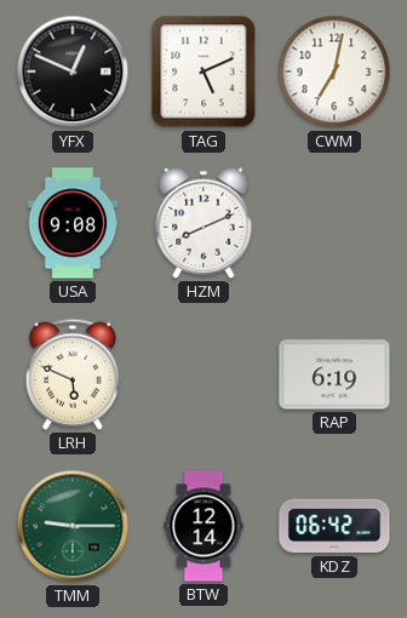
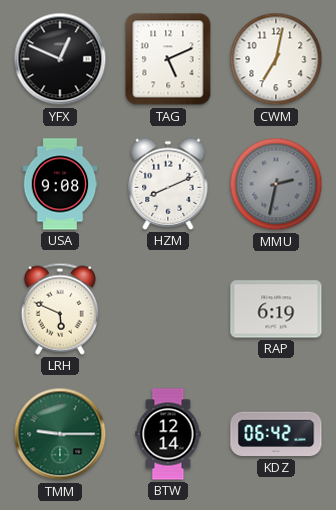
MMU: none -> 2:32 (276, 184)
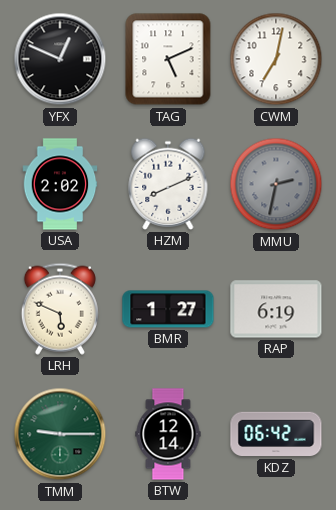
USA: 9:08 -> 2:02 (60, 184)
BMR: none -> 1:27 (168, 309)
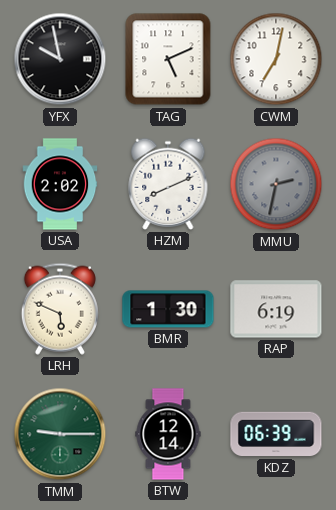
YFX: 12:49 -> 9:58 (60, 59)
BMR: 1:27 -> 1:30 (168, 309)
KDZ: 06:42 -> 06:39 (276, 434)
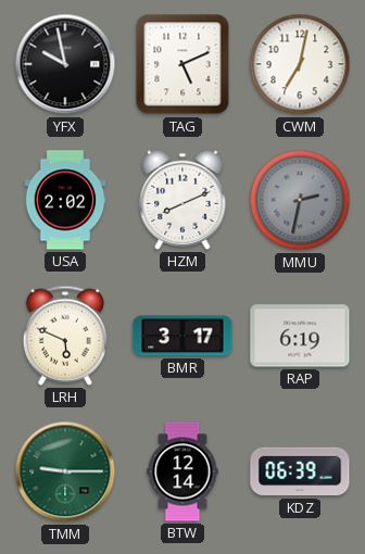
BMR: 1:30 -> 3:17 (182, 336)
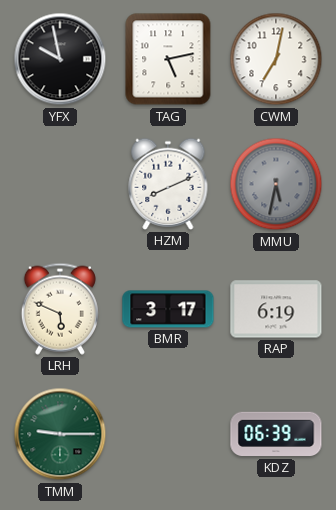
TAG: 5:11 -> 5:13 (168, 59)
USA: 2:02 -> none (65, 200)
MMU: 2:32 -> 5:32 (276, 184)
BTW: 12:14 -> none (182, 471)
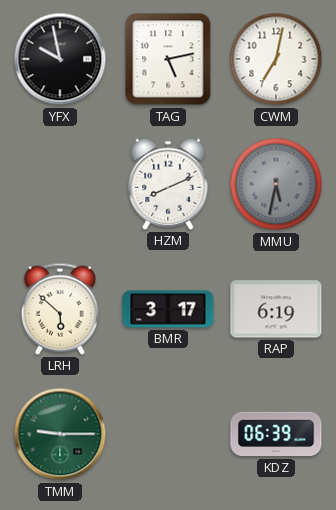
LRH: 5:49 -> 5:52 (60, 309)
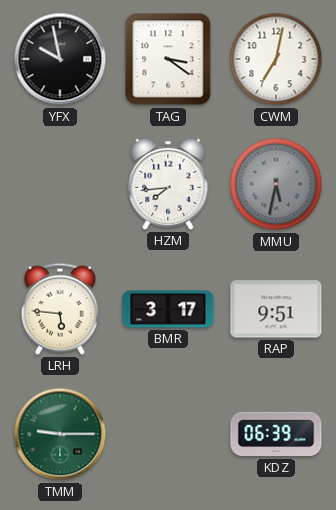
TAG: 5:13 -> 3:21 (168, 59)
HZM: 8:11 -> 7:44 (168, 184)
LRH: 5:52 -> 5:46 (60, 309)
RAP: 6:19 -> 9:51 (276, 309)
